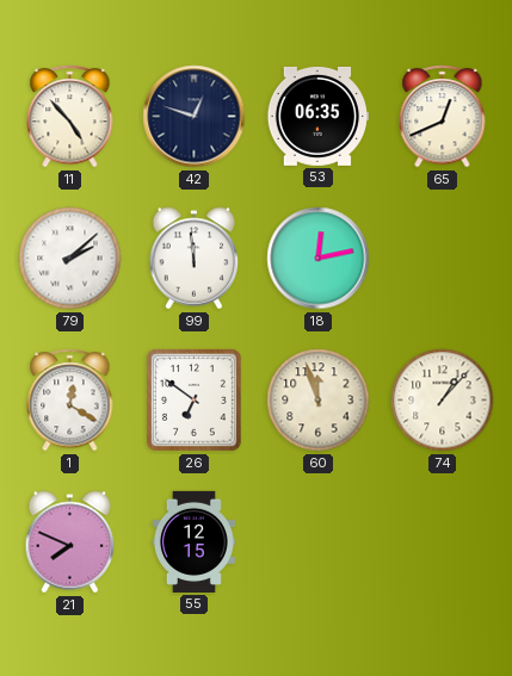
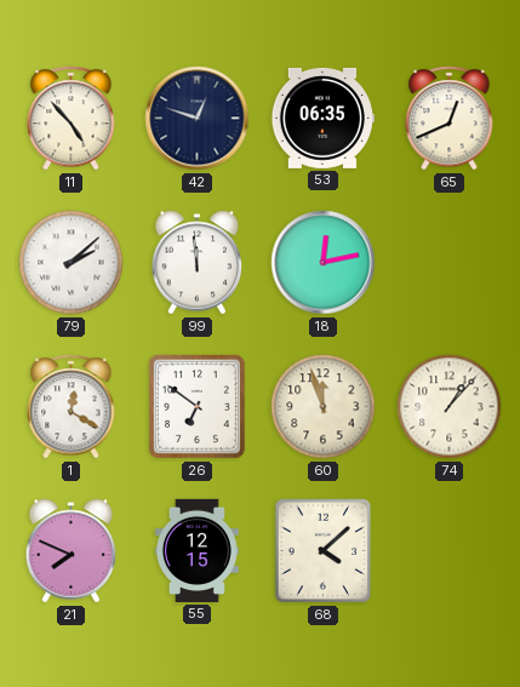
68: none -> 4:08 (322, 551)
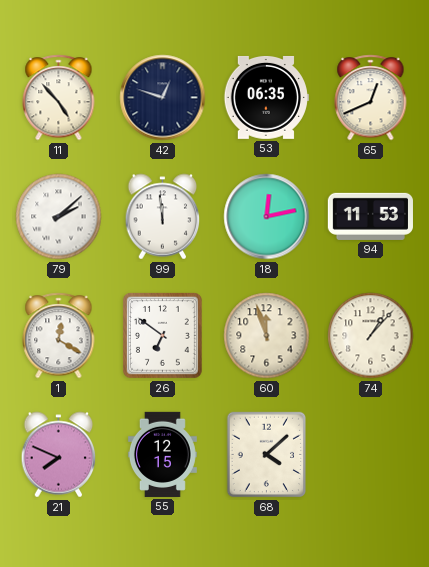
94: none -> 11:53 (370, 216)
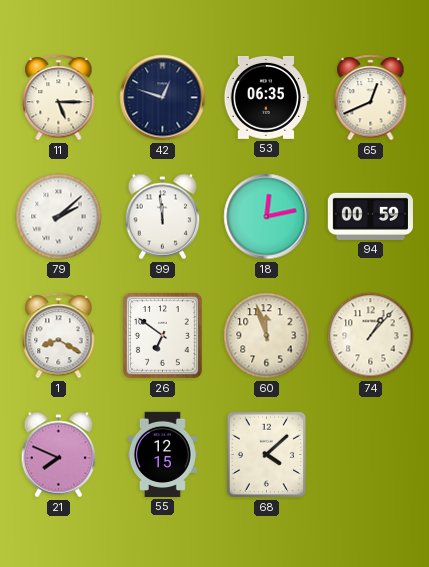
11: 4:53 -> 5:15 (59, 98)
94: 11:53 -> 00:59 (370, 216)
1: 12:20 -> 8:20 (59, 336)
